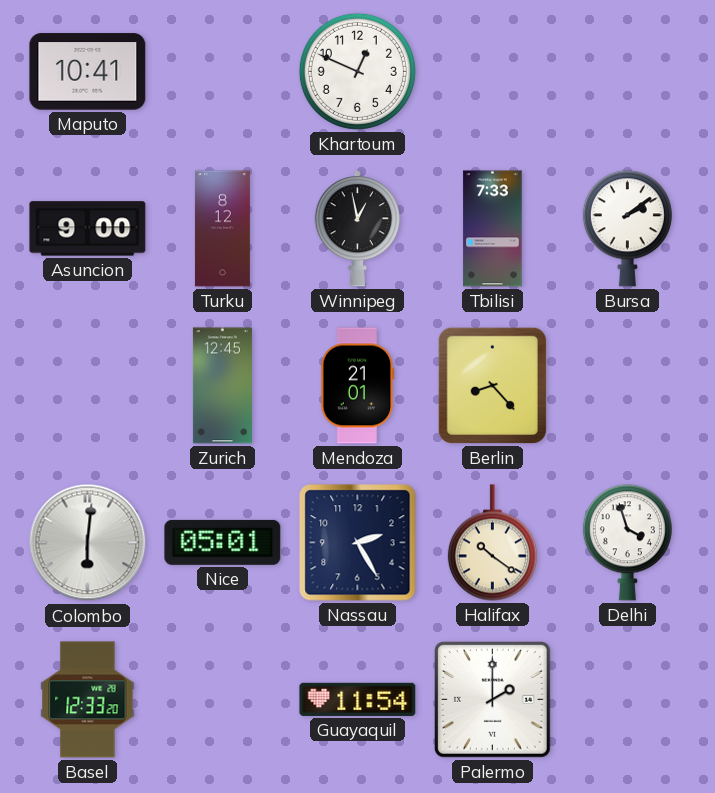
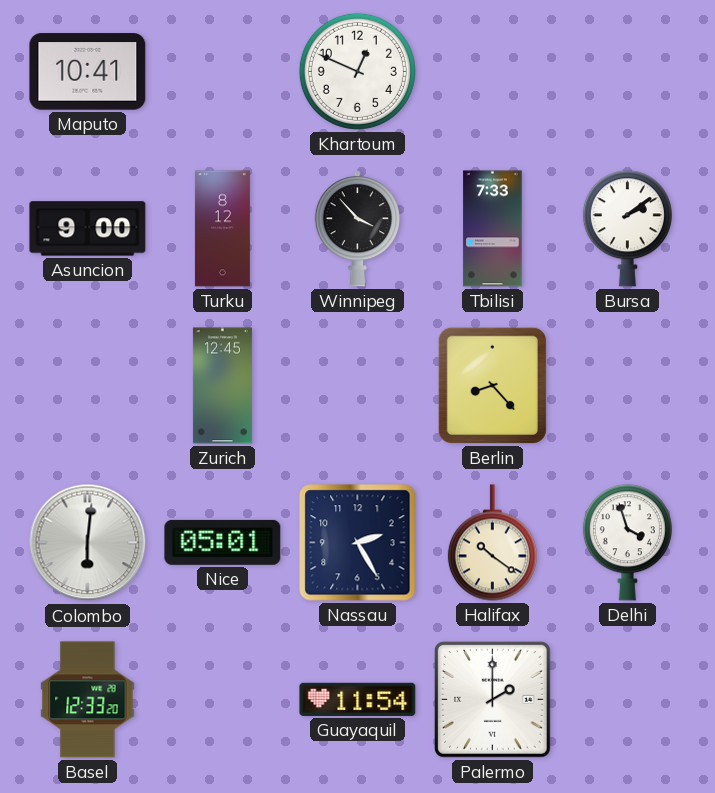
Winnipeg: 12:58 -> 3:53 (357, 229)
Mendoza: 21:01 -> none (358, 386)
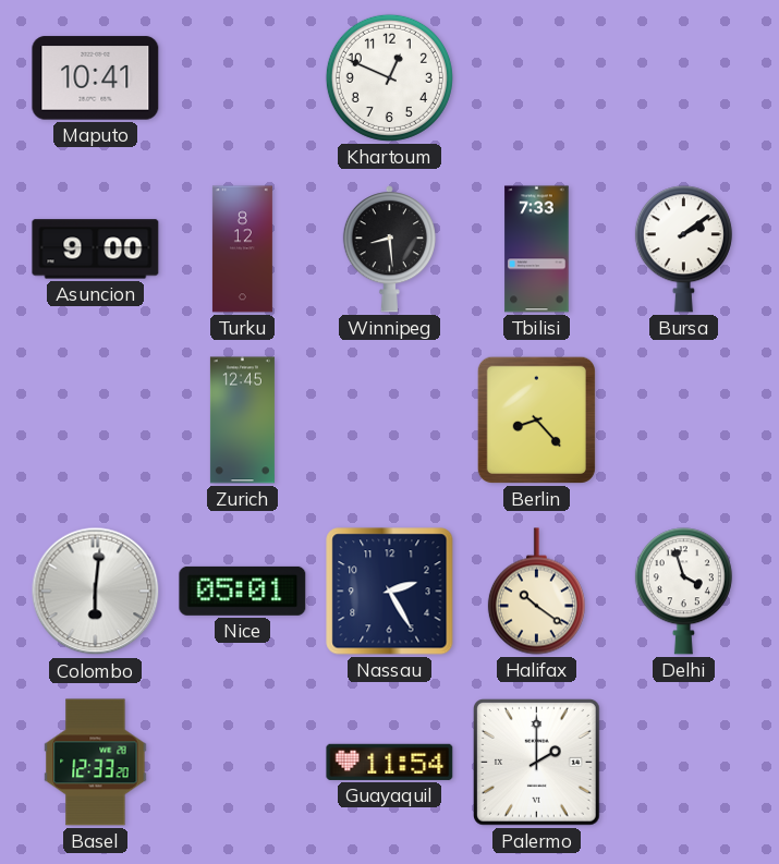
Winnipeg: 3:53 -> 8:29 (389, 250)
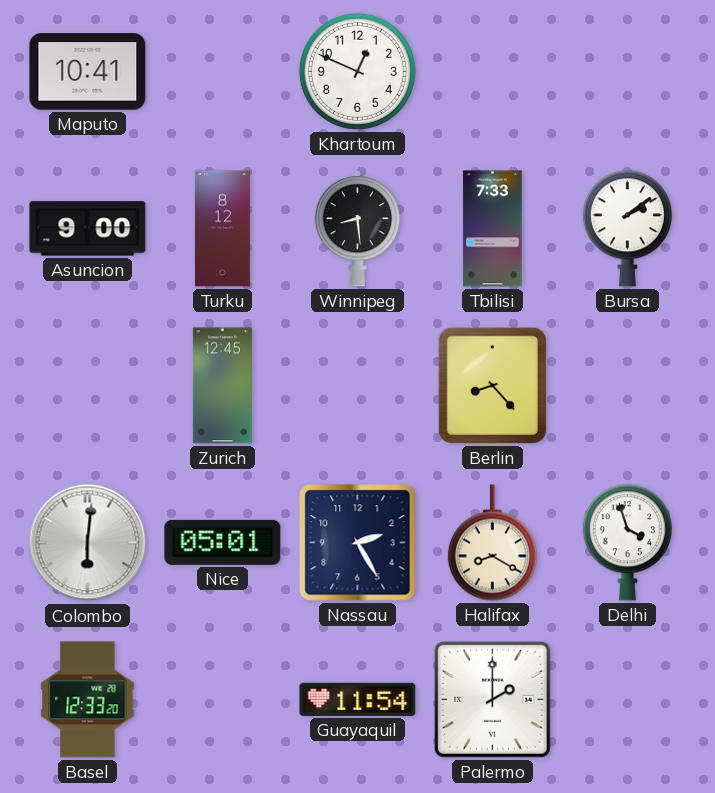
Halifax: 10:21 -> 8:20 (492, 543)
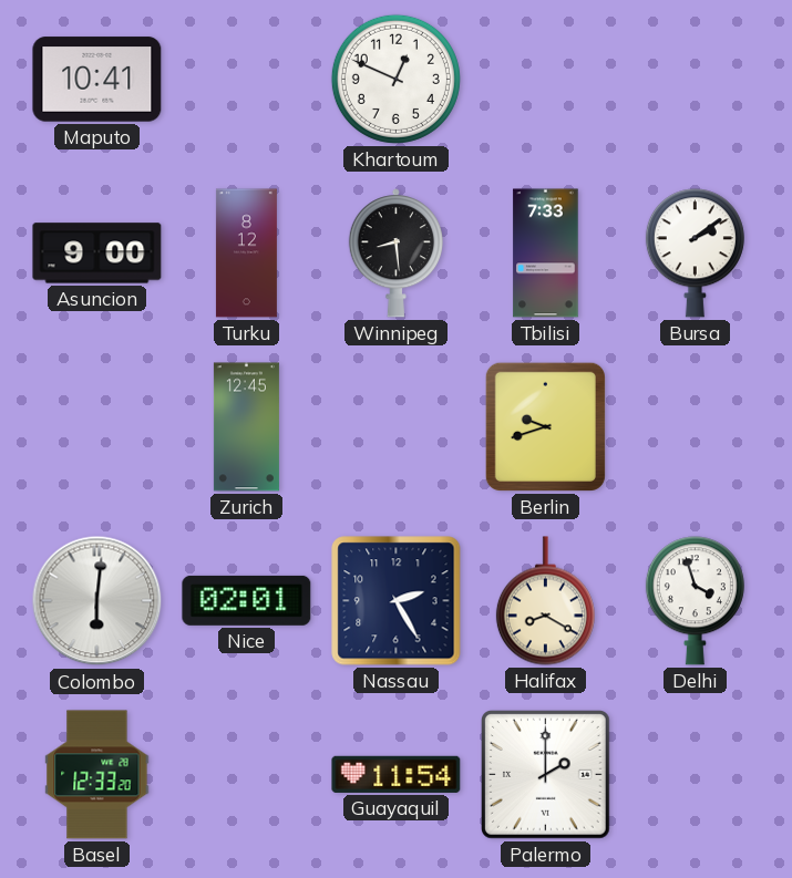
Berlin: 8:23 -> 9:42 (545, 426)
Nice: 05:01 -> 02:01 (247, 600)
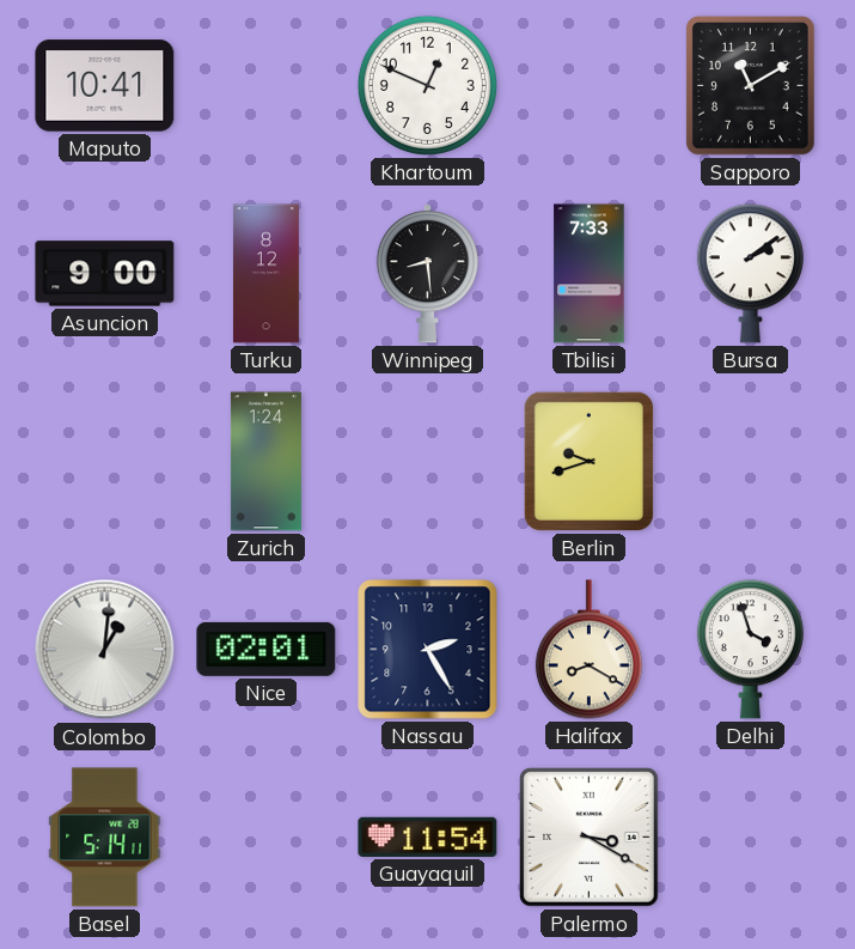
Sapporo: none -> 11:10 (751, 86)
Zurich: 12:45 -> 1:24 (265, 462)
Colombo: 6:01 -> 1:01 (105, 650)
Basel: 12:33 -> 5:14 (105, 838)
Palermo: 2:00 -> 3:20 (590, 838)
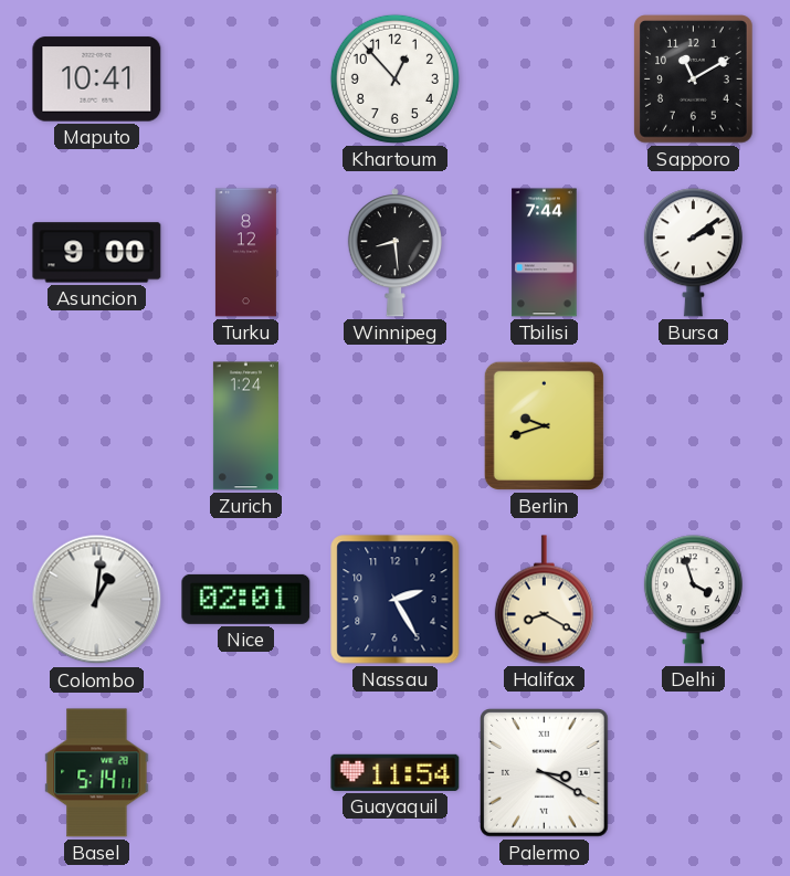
Khartoum: 12:49 -> 12:53 (394, 78)
Tbilisi: 7:33 -> 7:44 (545, 253)
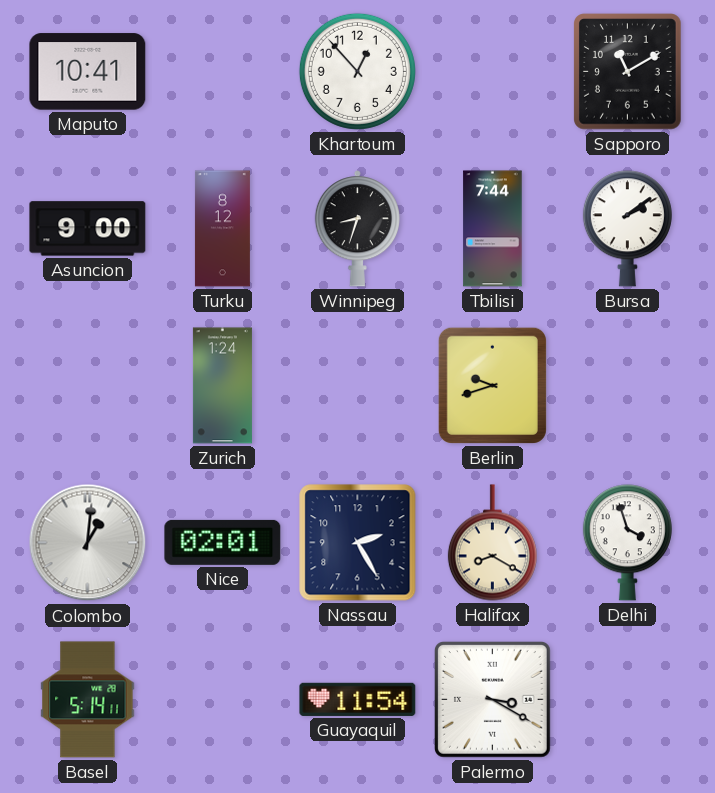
Winnipeg: 8:29 -> 8:33 (357, 229)
